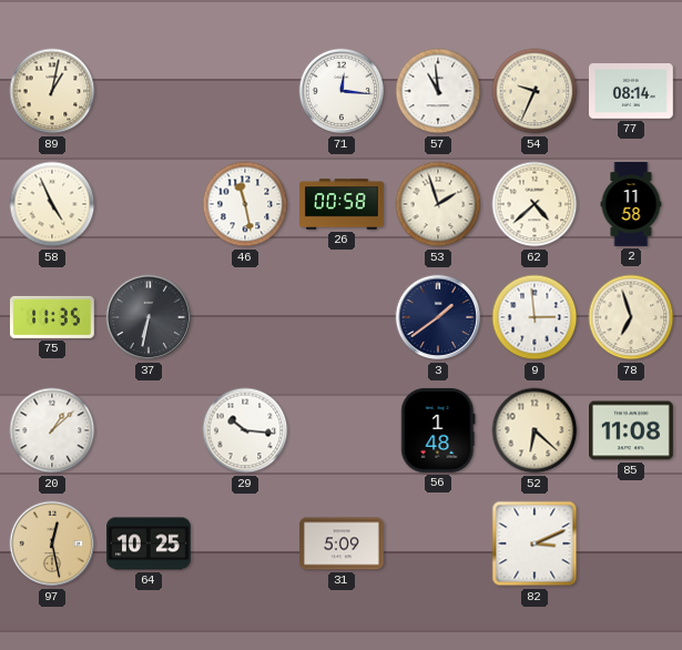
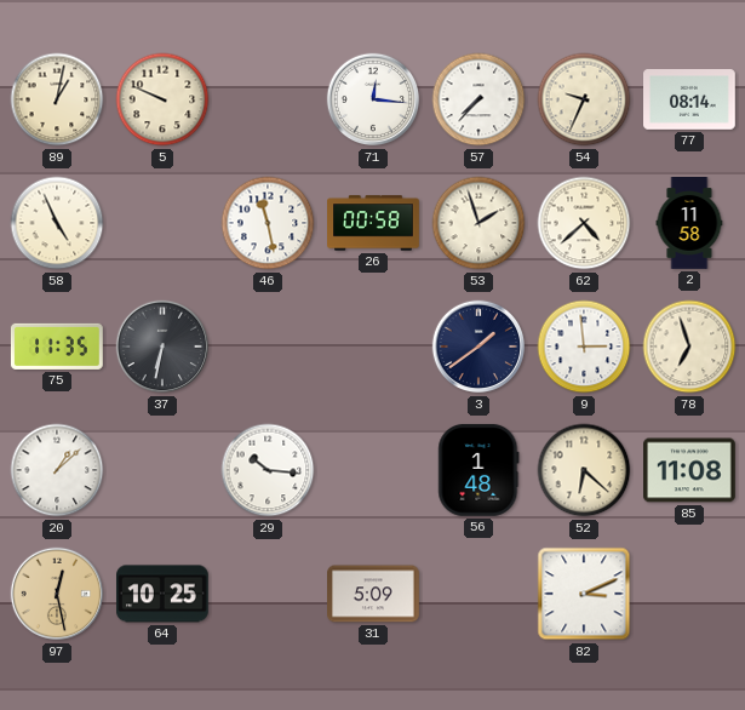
5: none -> 9:49 (162, 99)
57: 10:59 -> 7:37 (478, 99)
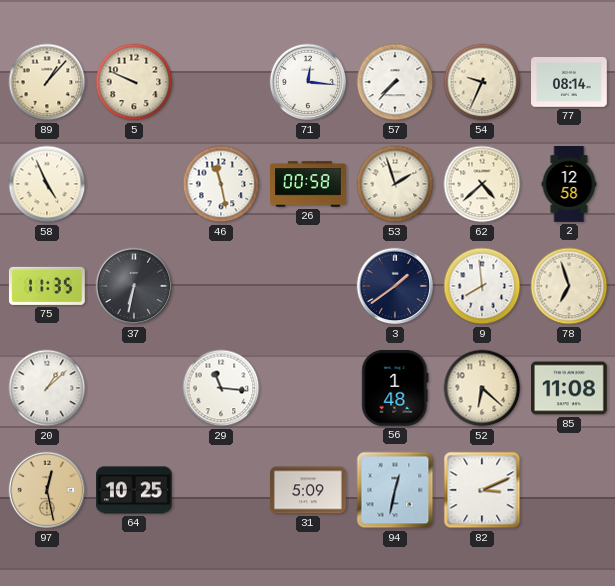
89: 1:02 -> 1:07 (47, 82)
2: 11:58 -> 12:58 (569, 185)
9: 2:59 -> 7:59 (482, 286)
29: 10:16 -> 11:16 (221, 388)
94: none -> 12:32 (395, 490)
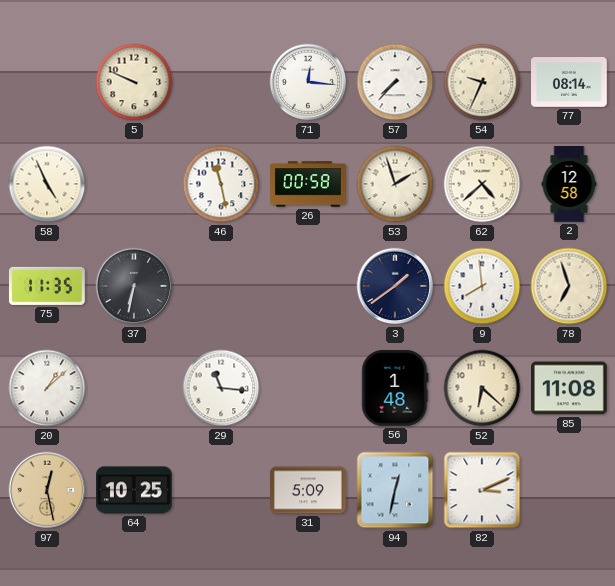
89: 1:07 -> none (47, 82)
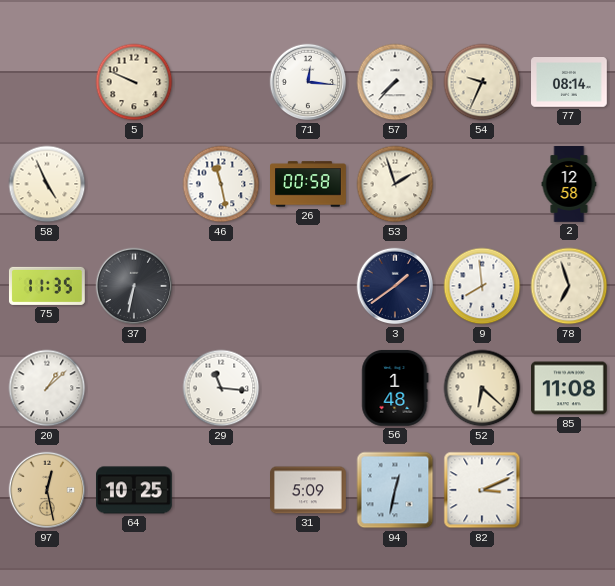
62: 4:38 -> none (482, 184)
